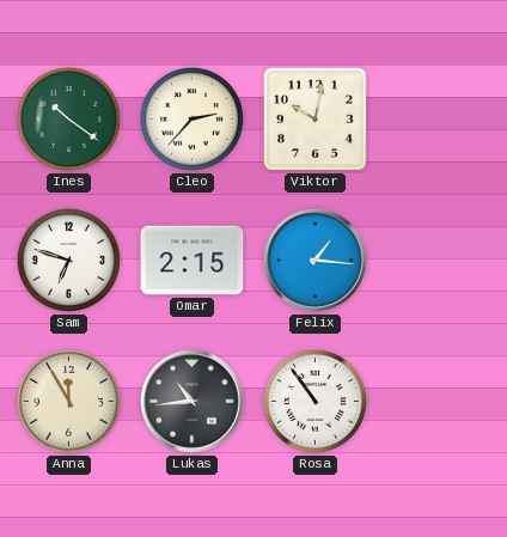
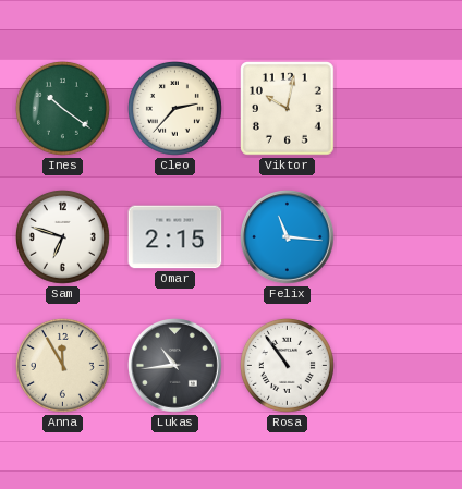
Felix: 1:16 -> 11:16 (288, 237)
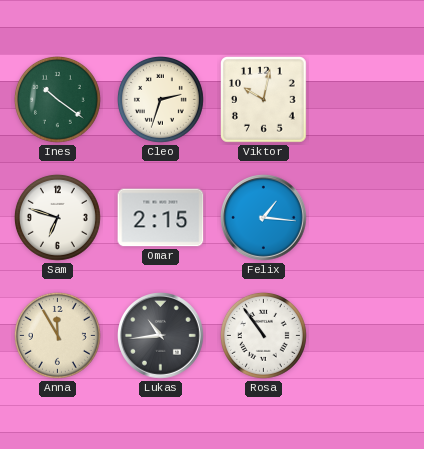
Cleo: 2:37 -> 2:33 (160, 99)
Felix: 11:16 -> 1:16 (264, 218)
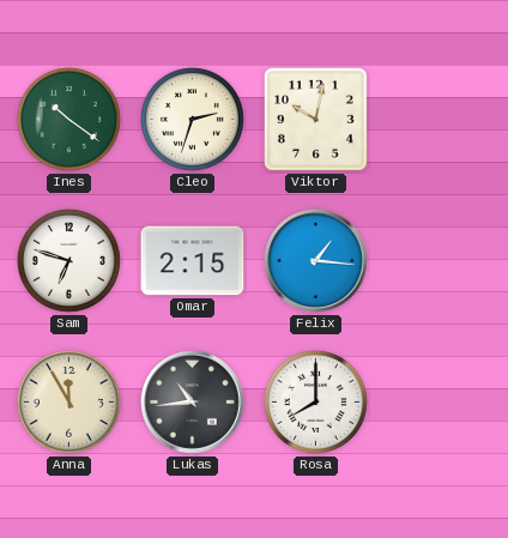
Rosa: 10:54 -> 8:00 (315, 401)
